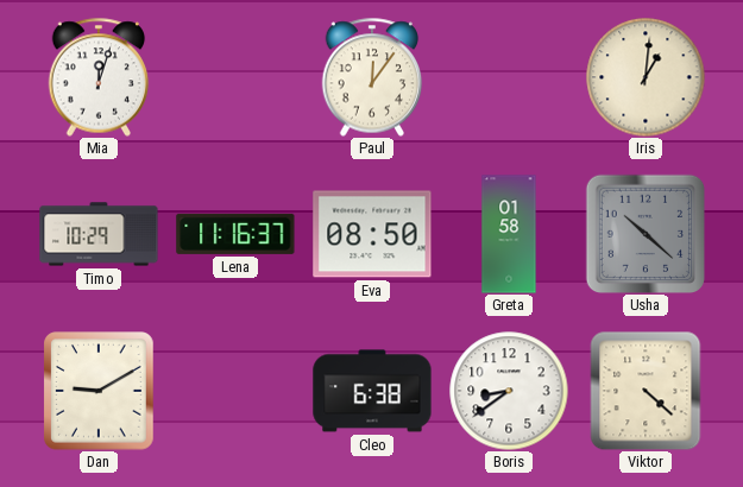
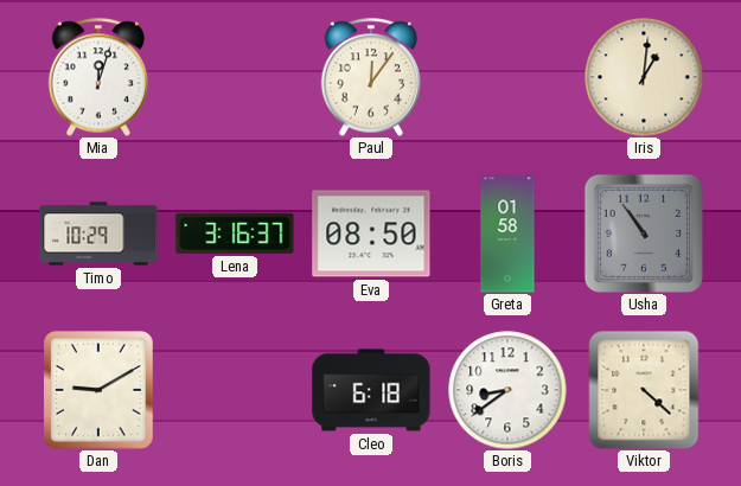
Lena: 11:16 -> 3:16 (235, 234)
Usha: 10:22 -> 10:54 (643, 232)
Cleo: 6:38 -> 6:18 (371, 390)
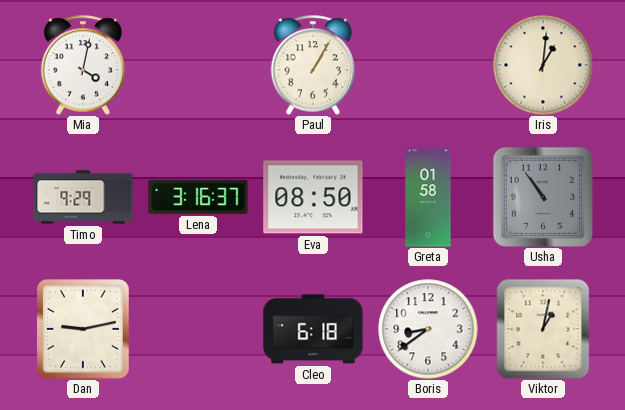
Mia: 12:03 -> 4:02 (83, 65)
Paul: 12:06 -> 1:05 (313, 65)
Timo: 10:29 -> 9:29 (83, 197)
Dan: 9:10 -> 9:13 (83, 329)
Viktor: 4:22 -> 1:02 (543, 329)
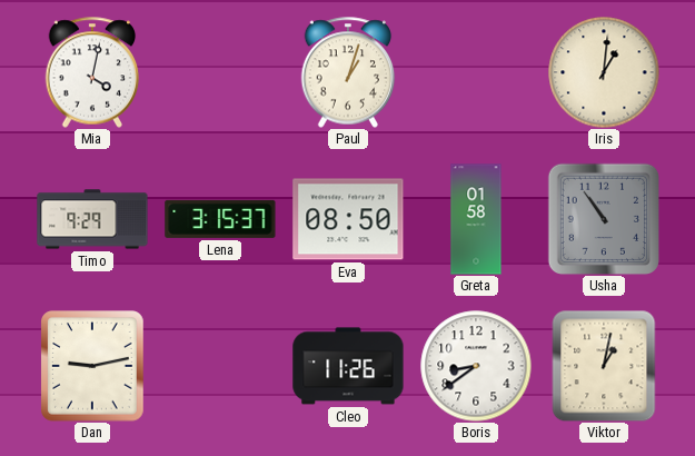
Paul: 1:05 -> 1:03 (348, 72)
Lena: 3:16 -> 3:15 (220, 219)
Cleo: 6:18 -> 11:26 (348, 366)
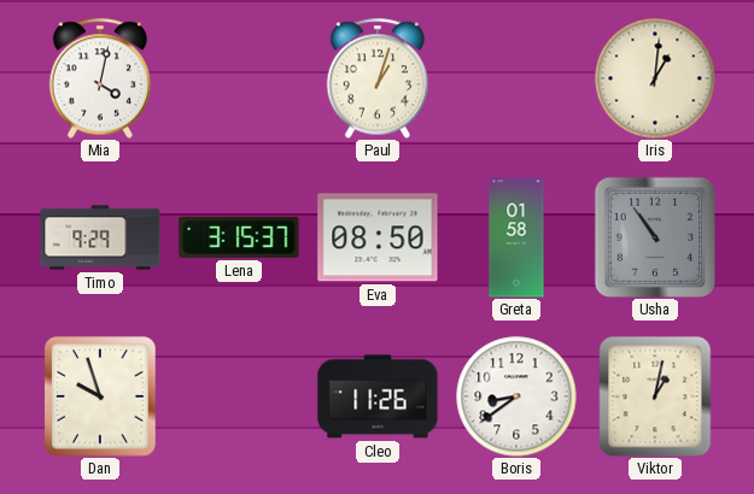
Dan: 9:13 -> 9:57 (100, 396)
